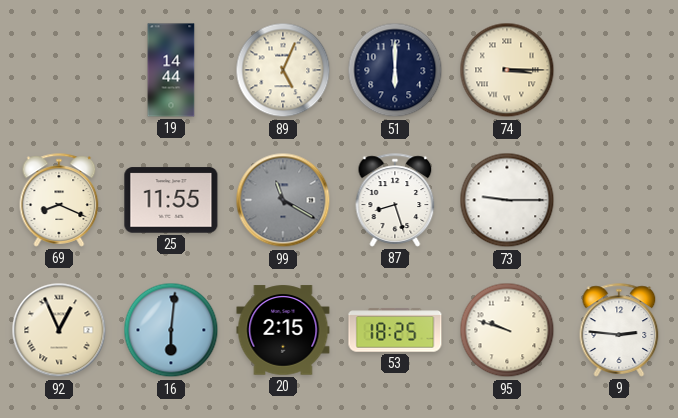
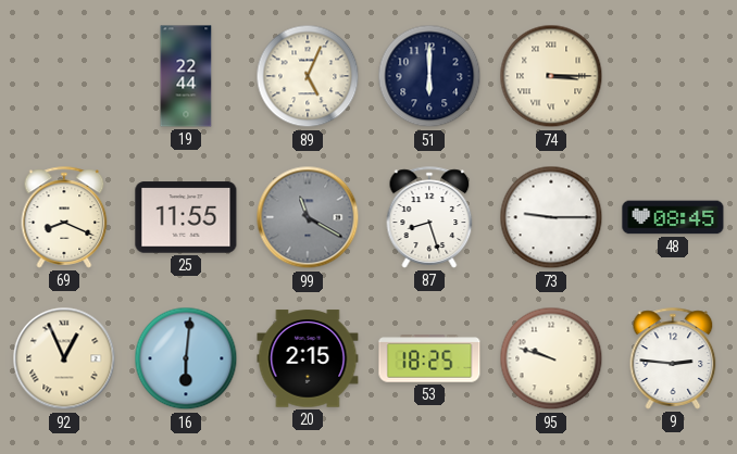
19: 14:44 -> 22:44 (186, 76)
48: none -> 08:45 (673, 217)
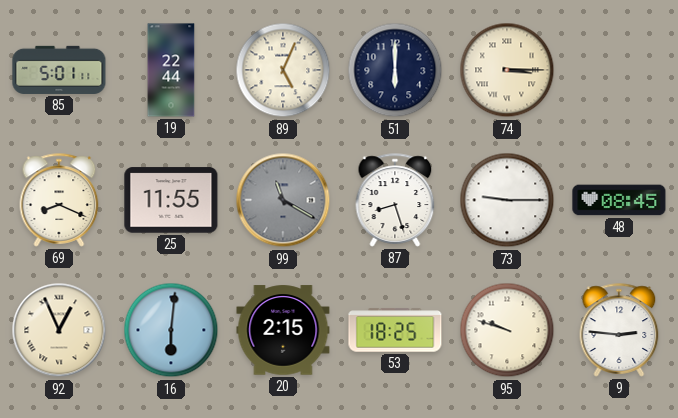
85: none -> 5:01 (59, 70)
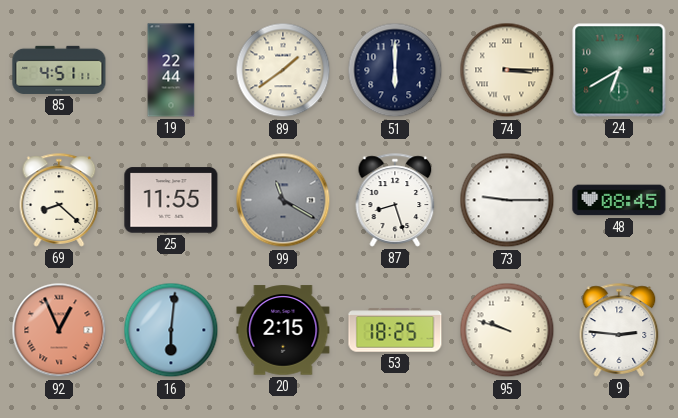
85: 5:01 -> 4:51 (59, 70)
89: 5:04 -> 1:39 (283, 70)
24: none -> 6:40 (619, 70)
69: 8:19 -> 8:22 (59, 200)
92 dial: cream -> salmon (59, 330)
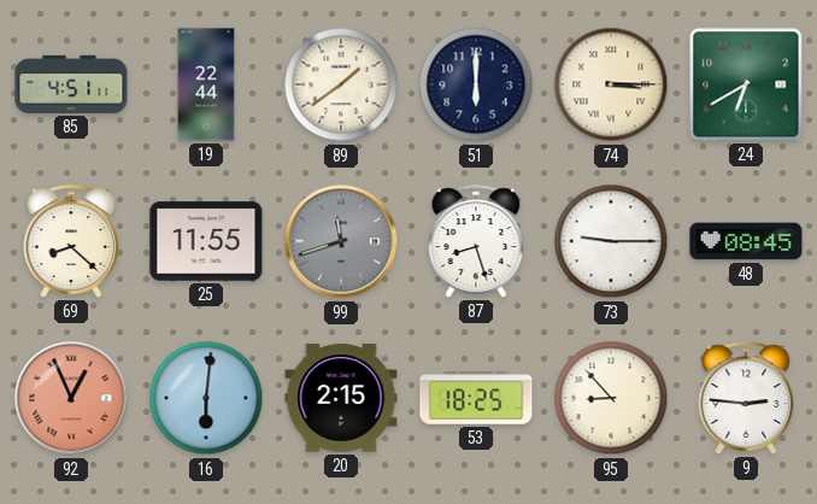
99: 11:20 -> 11:42 (341, 241)
95: 9:48 -> 8:53 (611, 398)
